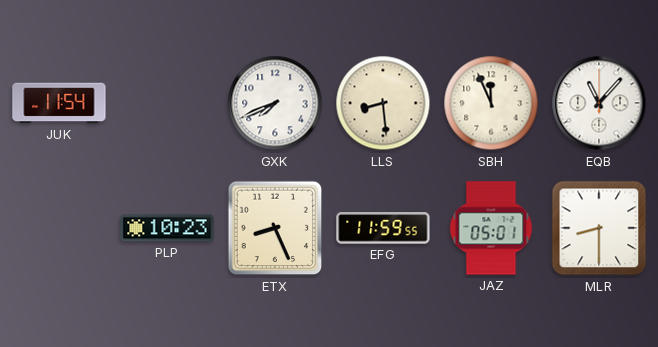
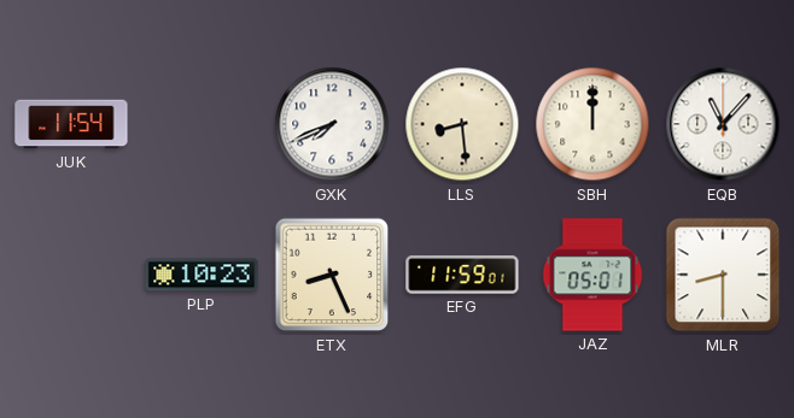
SBH: 11:56 -> 12:00 (592, 124)
EFG: 11:59:55 -> 11:59:01 (462, 275)
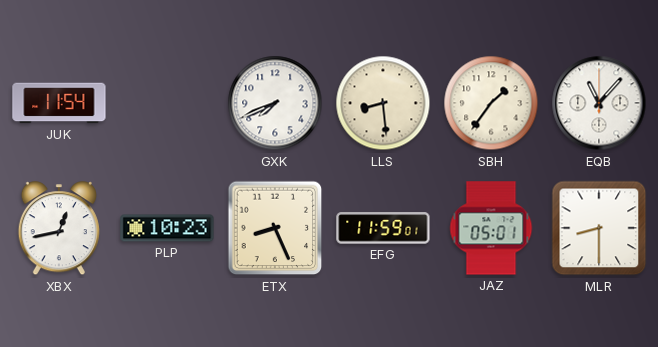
SBH: 12:00 -> 1:36 (491, 103)
XBX: none -> 12:43 (59, 229)
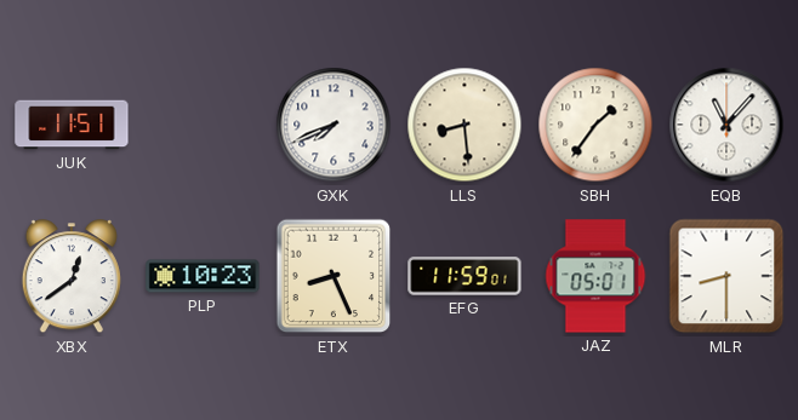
JUK: 11:54 -> 11:51 (72, 125)
XBX: 12:43 -> 12:39 (72, 277)
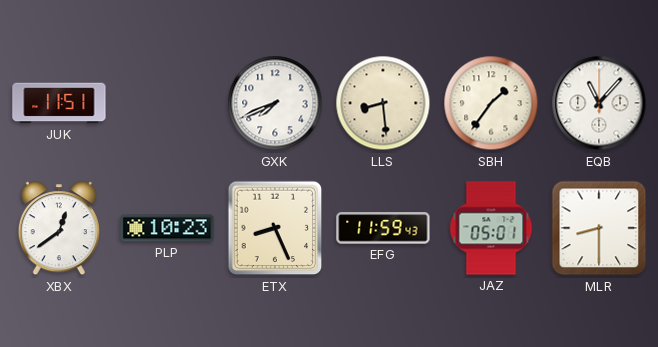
EFG: 11:59:01 -> 11:59:43 (383, 228)
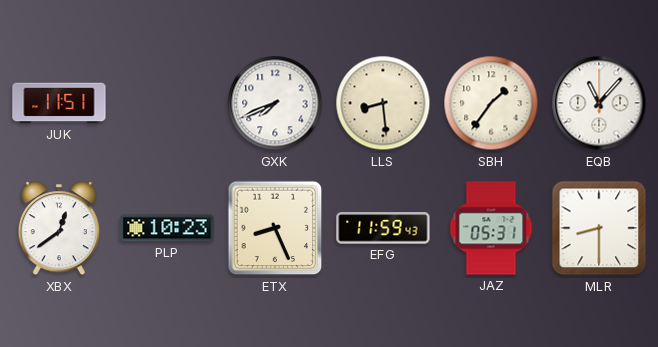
JAZ: 05:01 -> 05:31 (491, 228)
